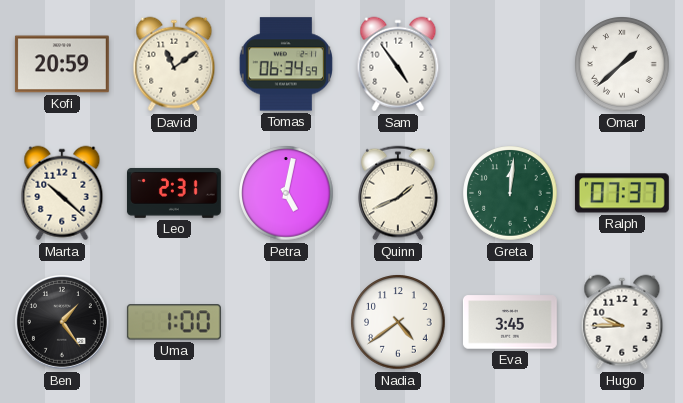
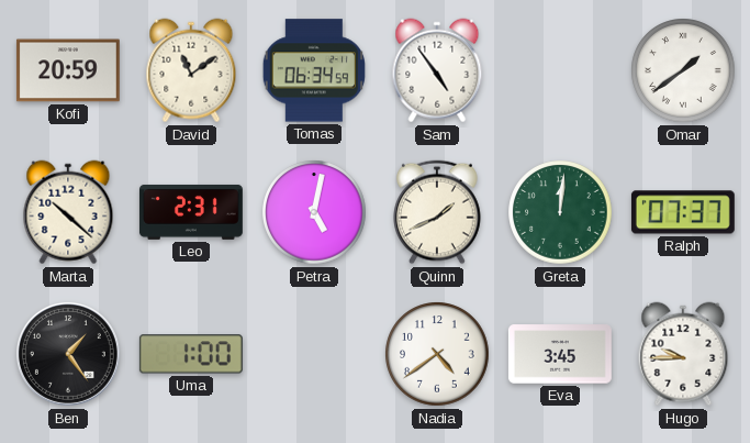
Omar: 1:38 -> 1:39 (683, 70)
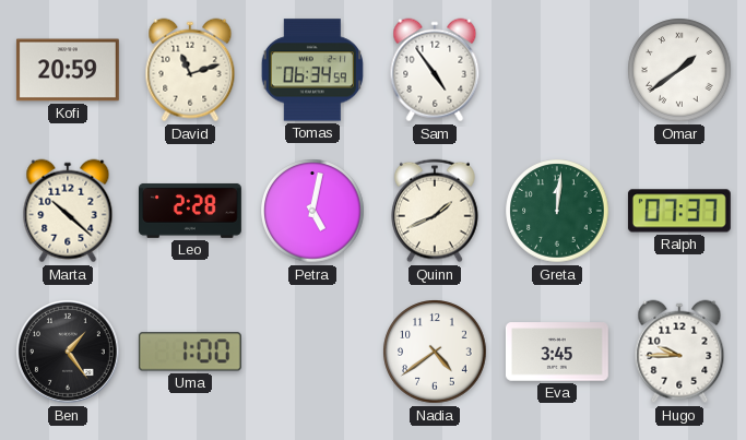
David: 11:09 -> 11:12 (190, 70)
Leo: 2:31 -> 2:28 (190, 211)
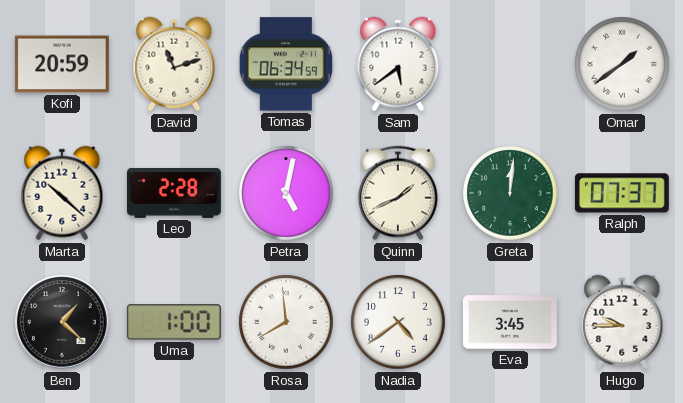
Sam: 4:54 -> 5:39 (398, 64)
Ben: 1:24 -> 1:22 (62, 322)
Rosa: none -> 7:59 (286, 322)
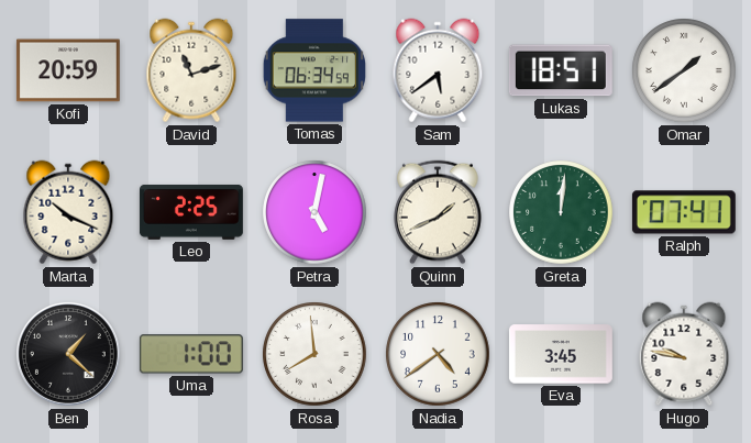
Lukas: none -> 18:51 (561, 70)
Marta: 10:22 -> 10:19 (68, 212)
Leo: 2:28 -> 2:25 (191, 212)
Ralph: 07:37 -> 07:41 (684, 212)
Hugo: 9:45 -> 9:47 (684, 354)
